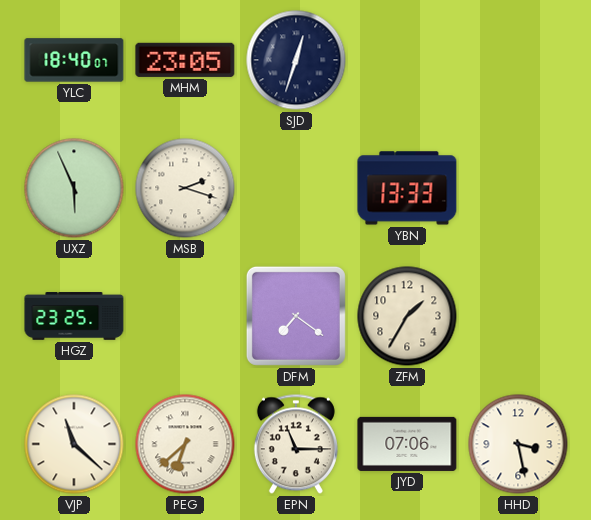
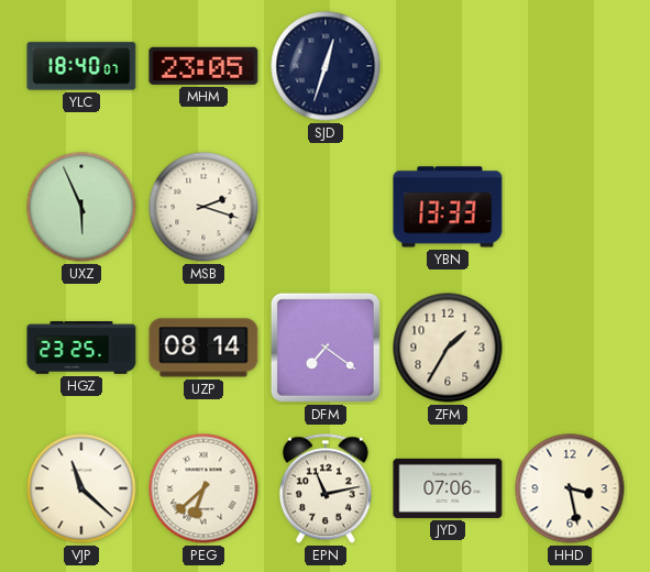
UZP: none -> 08:14 (203, 348)
EPN: 11:15 -> 11:13 (326, 488)
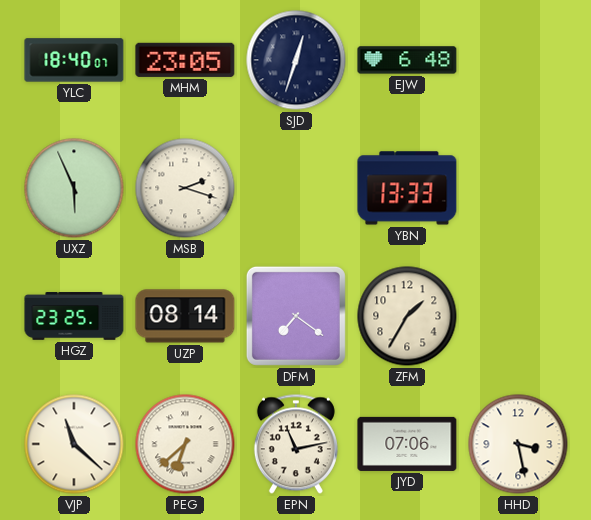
EJW: none -> 6:48 (407, 60)
